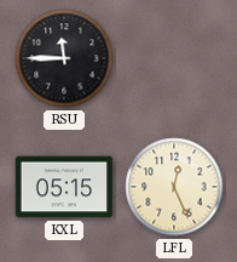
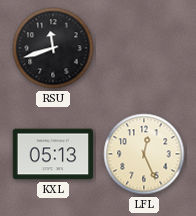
RSU: 11:45 -> 11:42 (53, 48)
KXL: 05:15 -> 05:13 (53, 154)
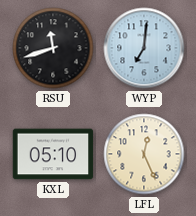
WYP: none -> 7:01 (144, 48)
KXL: 05:13 -> 05:10 (53, 154)
